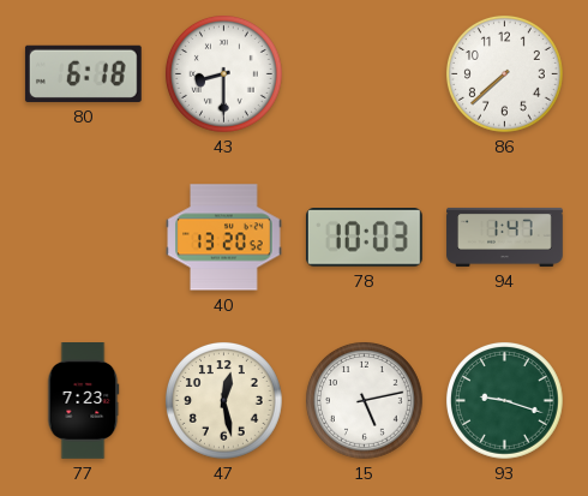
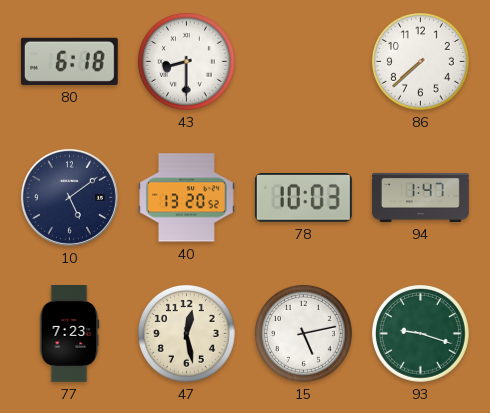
10: none -> 5:09 (69, 197)
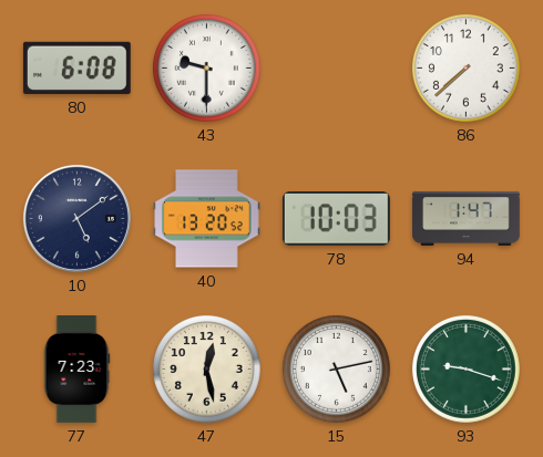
80: 6:18 -> 6:08 (76, 67)
43: 8:30 -> 9:30 (206, 67)
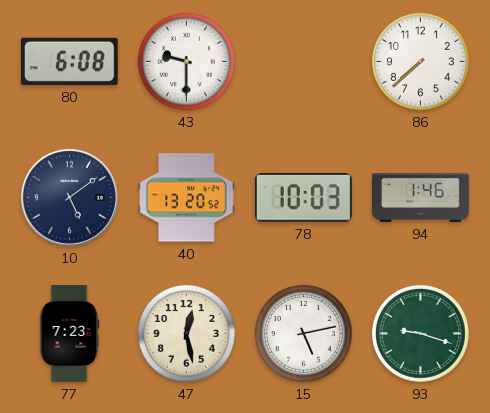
94: 1:47 -> 1:46 (421, 197)
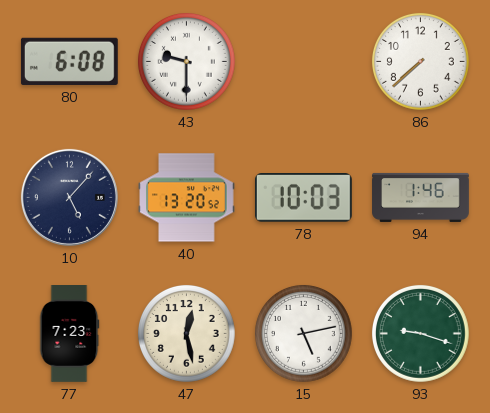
10: 5:09 -> 5:07 (69, 197)
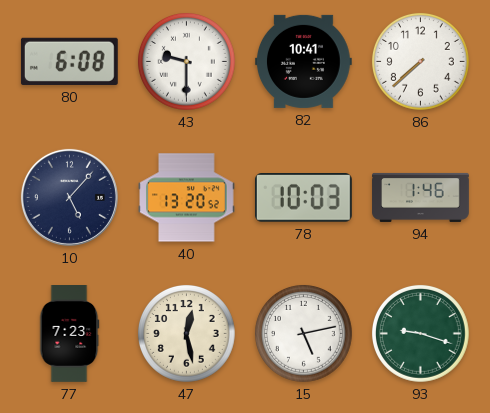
82: none -> 10:41 (303, 61)
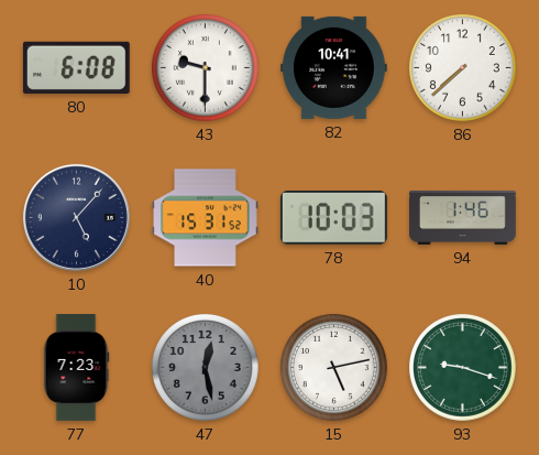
40: 13:20 -> 15:31 (206, 218)
47 dial: cream -> grey (205, 367)
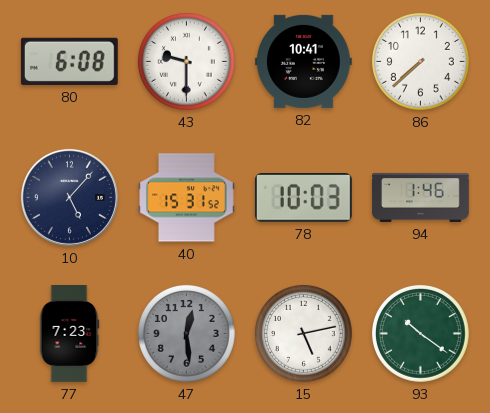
47: 12:28 -> 12:29 (186, 333)
93: 9:18 -> 10:21 (420, 333)
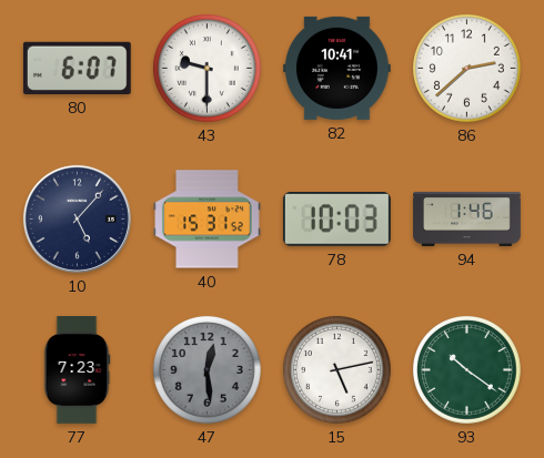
80: 6:08 -> 6:07 (77, 68)
86: 7:38 -> 2:38 (466, 68)
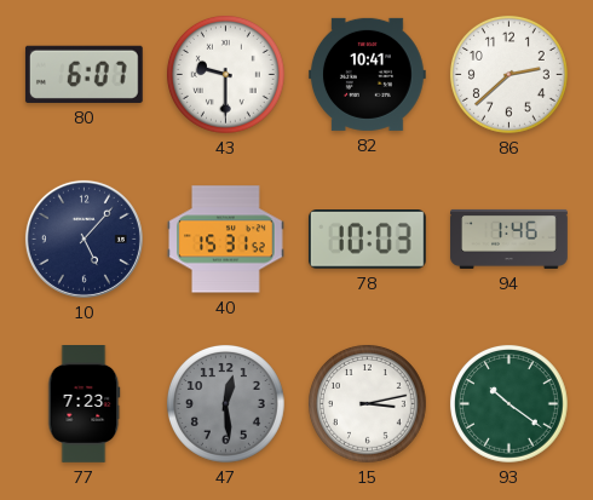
15: 5:13 -> 3:13 (367, 403)
